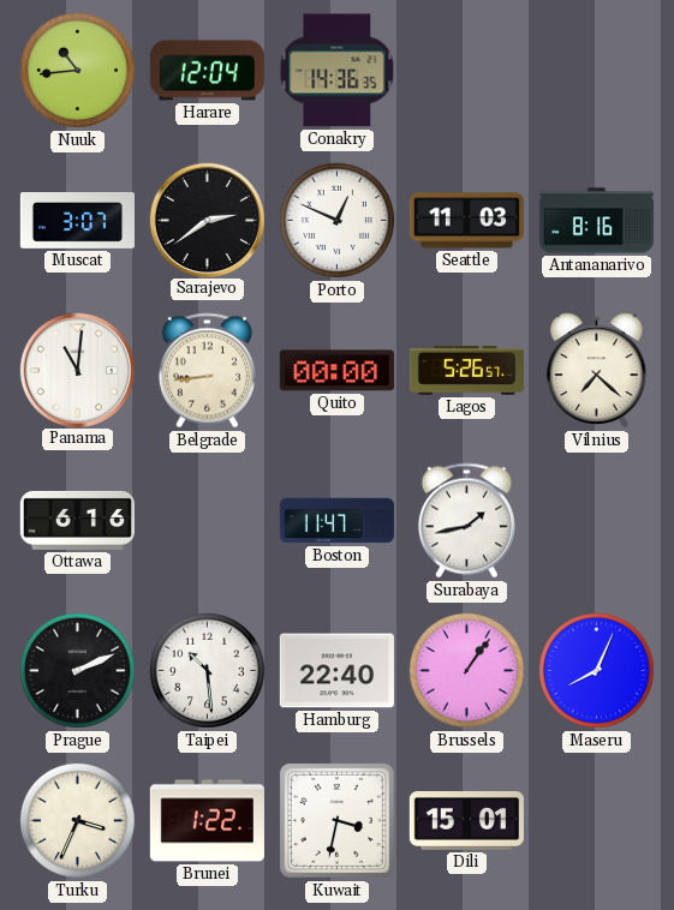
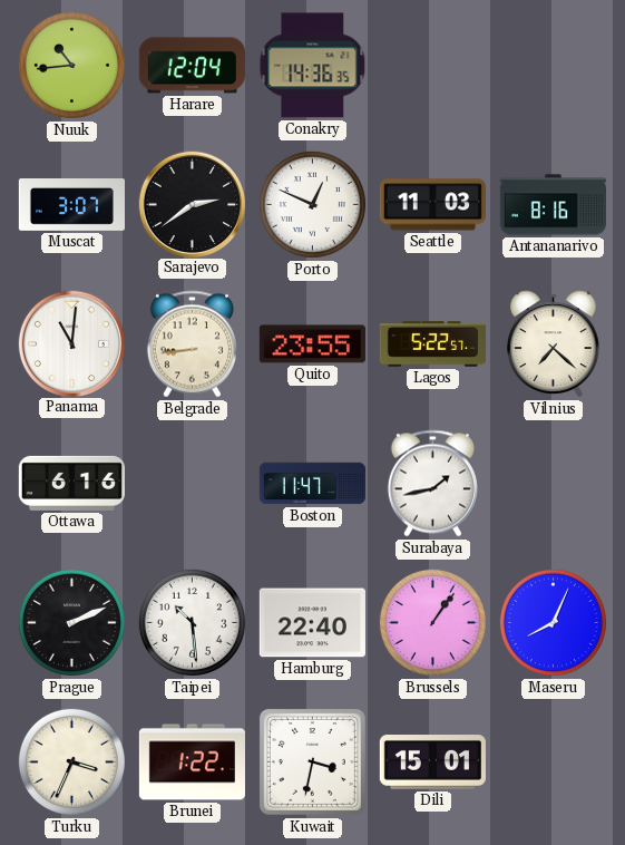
Quito: 00:00 -> 23:55 (312, 344)
Lagos: 5:26 -> 5:22 (432, 344)
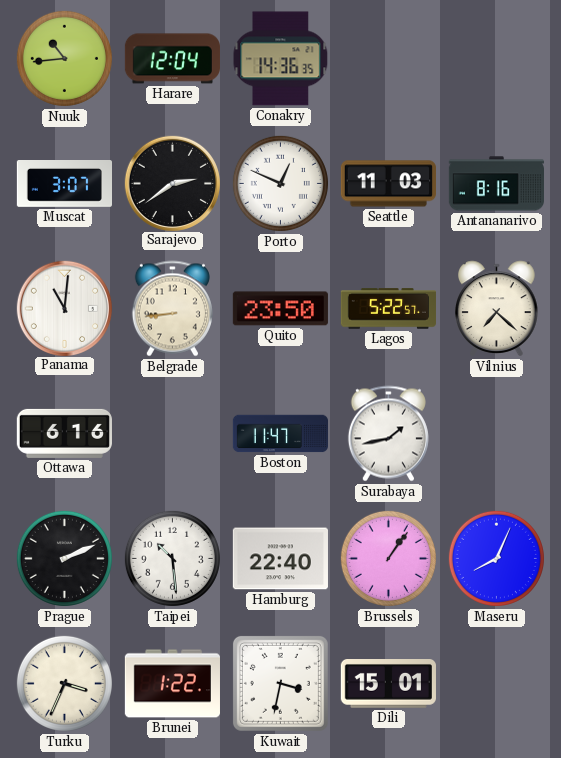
Quito: 23:55 -> 23:50 (280, 309)
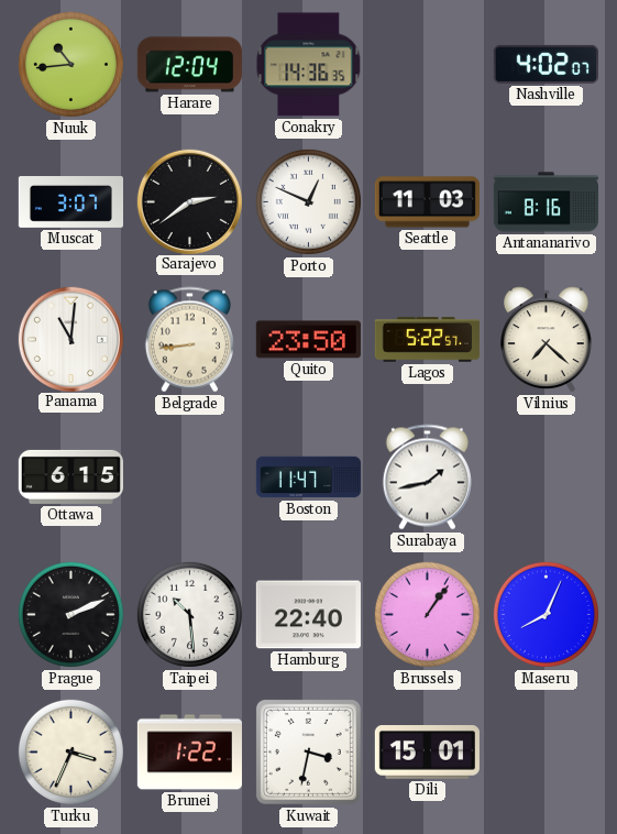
Nashville: none -> 4:02 (546, 64)
Ottawa: 6:16 -> 6:15 (70, 476)
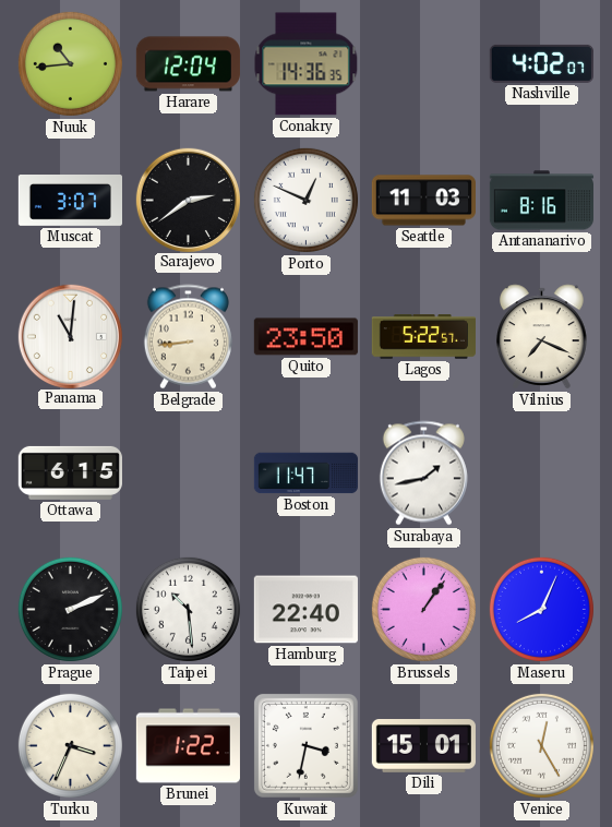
Vilnius: 7:22 -> 7:19 (542, 337)
Venice: none -> 12:25 (541, 745)
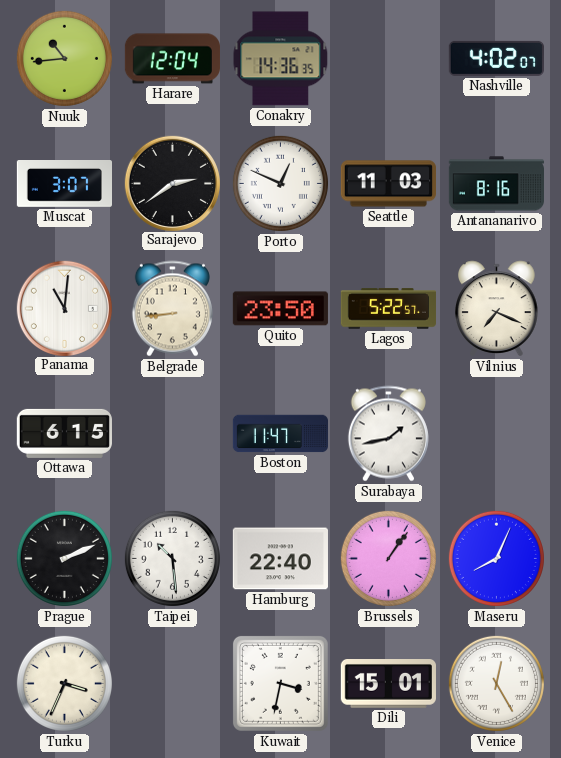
Brunei: 1:22 -> none (188, 746)
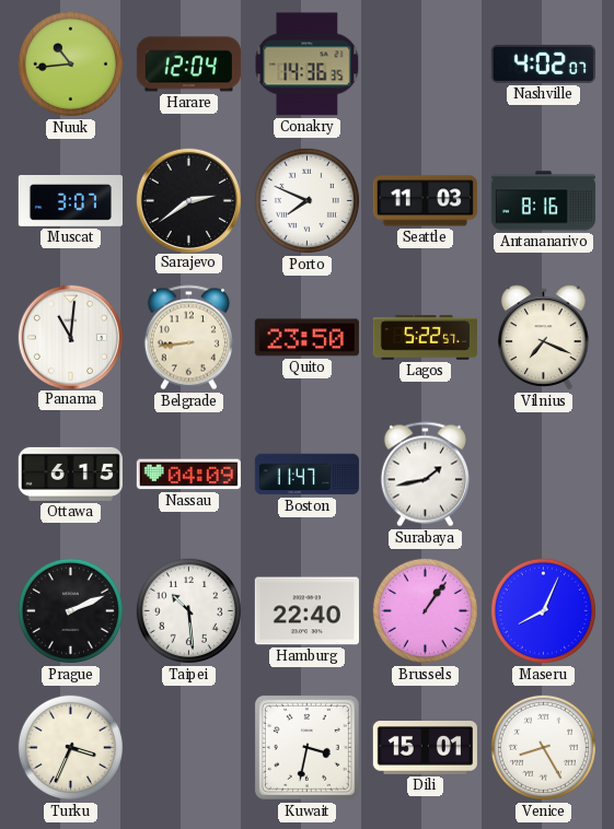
Porto: 12:49 -> 7:49 (306, 200)
Nassau: none -> 04:09 (188, 475)
Venice: 12:25 -> 8:25 (543, 747)
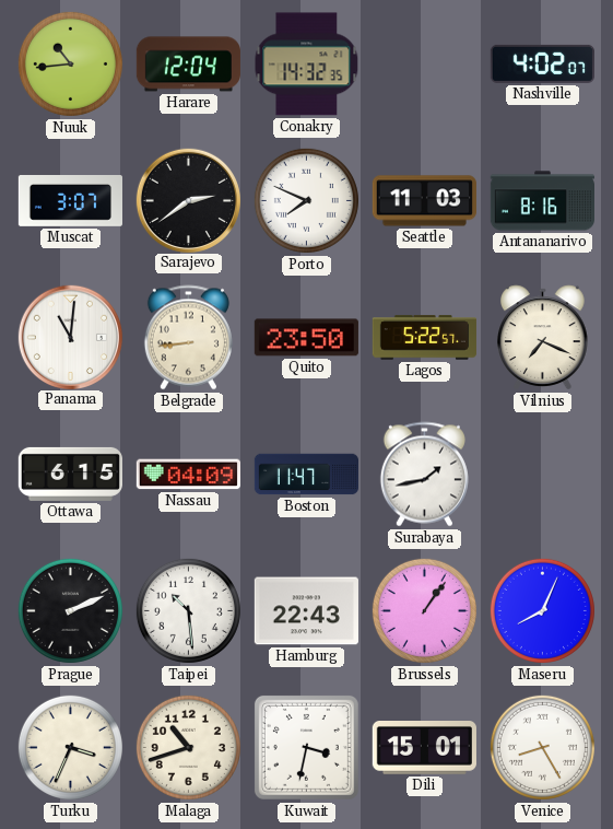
Conakry: 14:36 -> 14:32 (307, 65)
Hamburg: 22:40 -> 22:43 (306, 611)
Malaga: none -> 10:42 (188, 747)
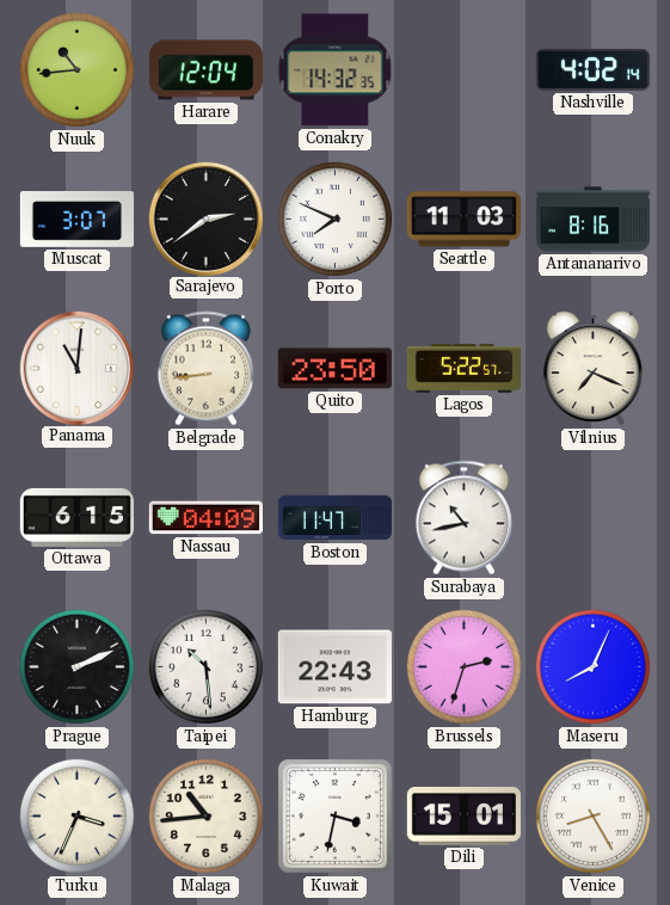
Nashville: 4:02:07 -> 4:02:14 (592, 69)
Surabaya: 1:43 -> 10:43 (463, 518)
Brussels: 1:06 -> 2:33 (463, 666)
Malaga: 10:42 -> 10:44 (205, 815)
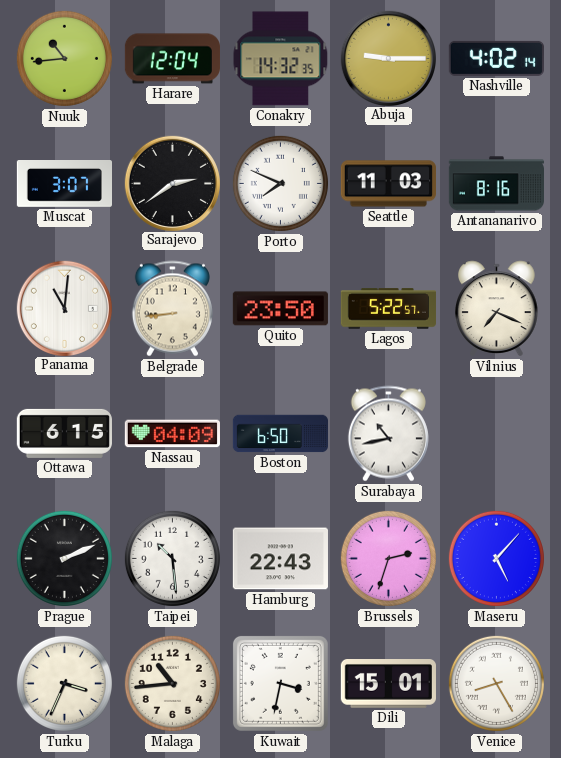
Abuja: none -> 9:15 (388, 58)
Boston: 11:47 -> 6:50 (280, 434)
Maseru: 8:04 -> 5:07 (496, 558)
